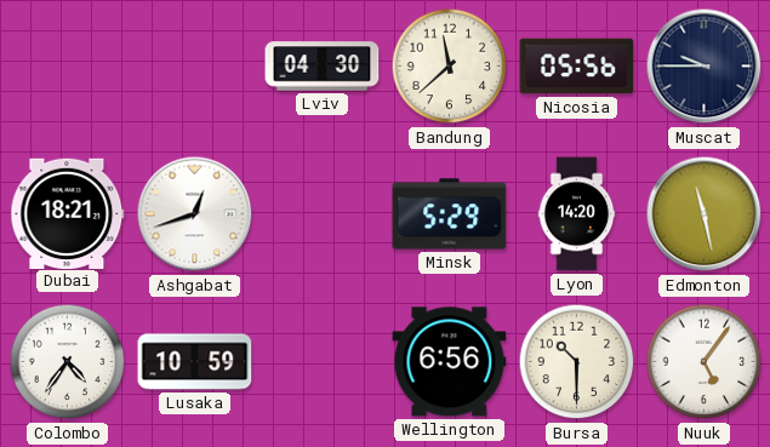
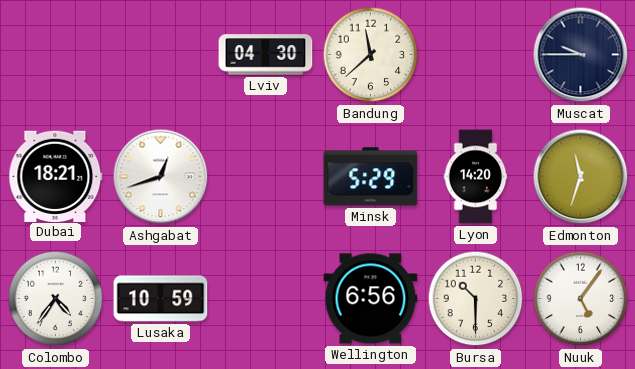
Nicosia: 05:56 -> none (577, 67)
Edmonton: 11:28 -> 11:33 (581, 177)
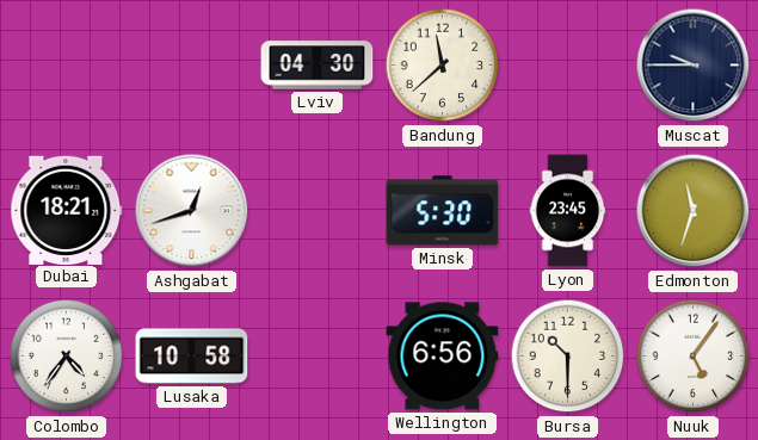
Minsk: 5:29 -> 5:30 (443, 211)
Lyon: 14:20 -> 23:45 (568, 211)
Lusaka: 10:59 -> 10:58 (192, 357)
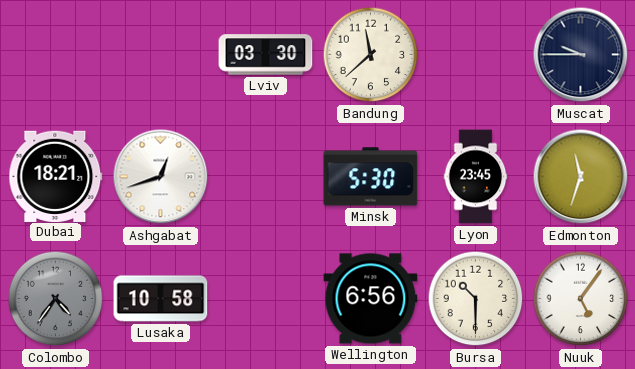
Lviv: 04:30 -> 03:30 (266, 55)
Colombo dial: white -> grey (56, 299)
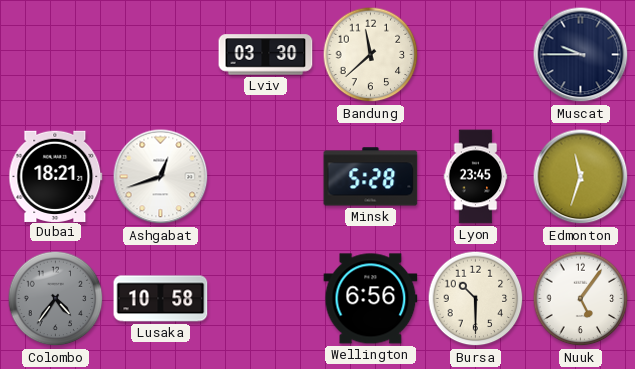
Minsk: 5:30 -> 5:28 (371, 177)
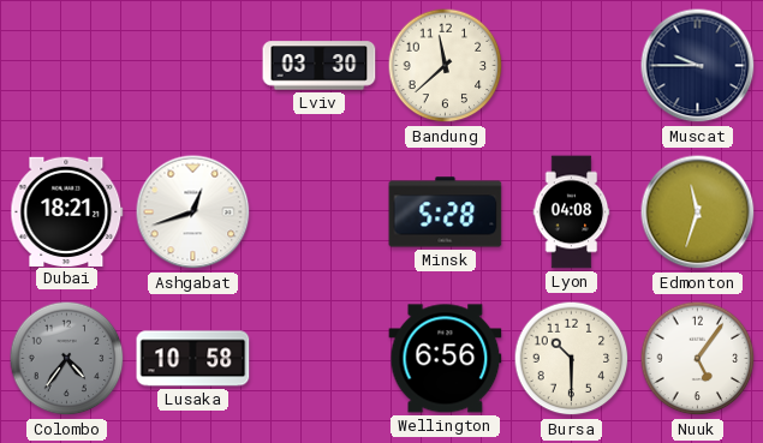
Lyon: 23:45 -> 04:08 (572, 212)
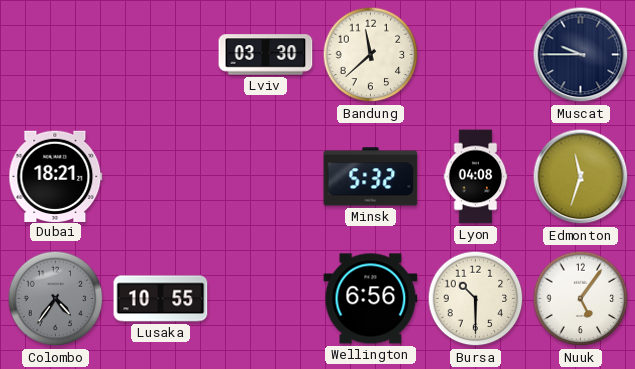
Ashgabat: 12:42 -> none (193, 212)
Minsk: 5:28 -> 5:32 (371, 177)
Lusaka: 10:58 -> 10:55 (161, 299)
